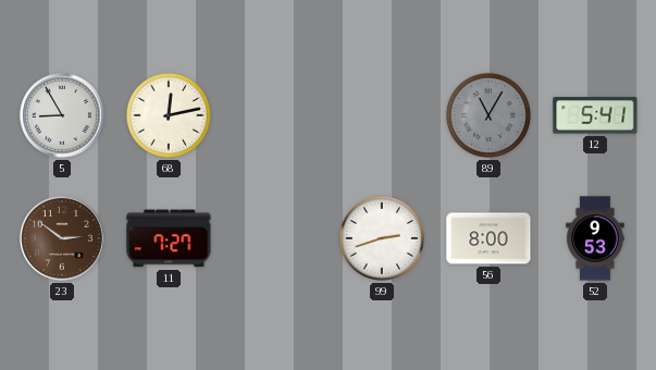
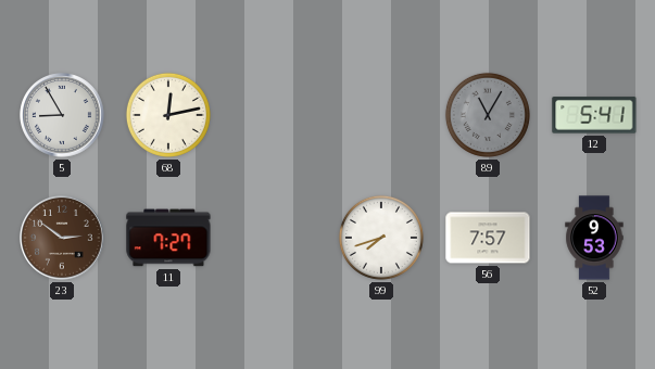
99: 2:42 -> 7:42 (381, 238)
56: 8:00 -> 7:57 (488, 238)
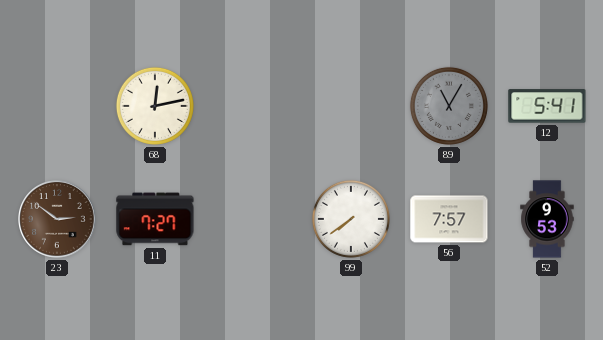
5: 8:55 -> none (63, 116)
99: 7:42 -> 7:39 (351, 219)
